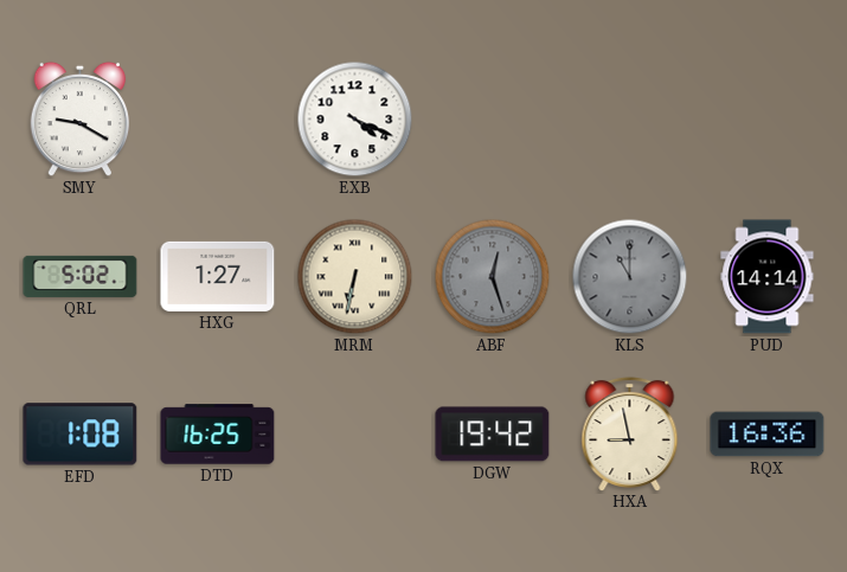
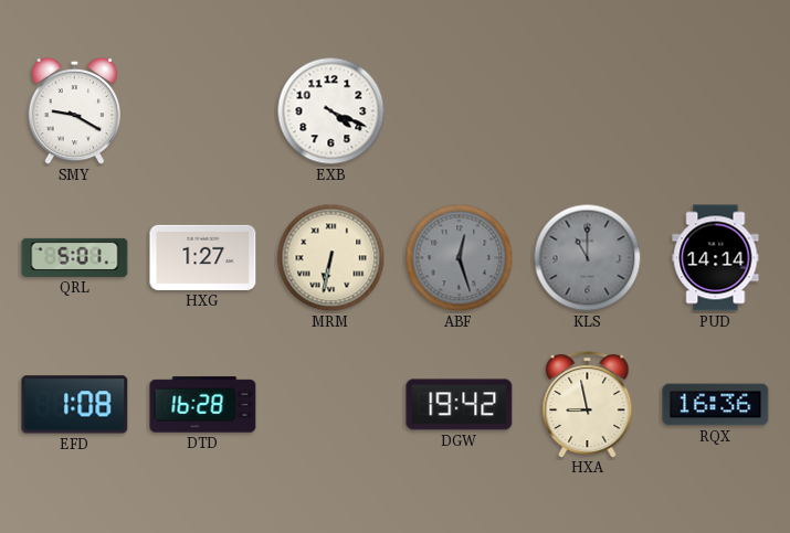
QRL: 5:02 -> 5:01 (75, 257)
DTD: 16:25 -> 16:28 (203, 405)
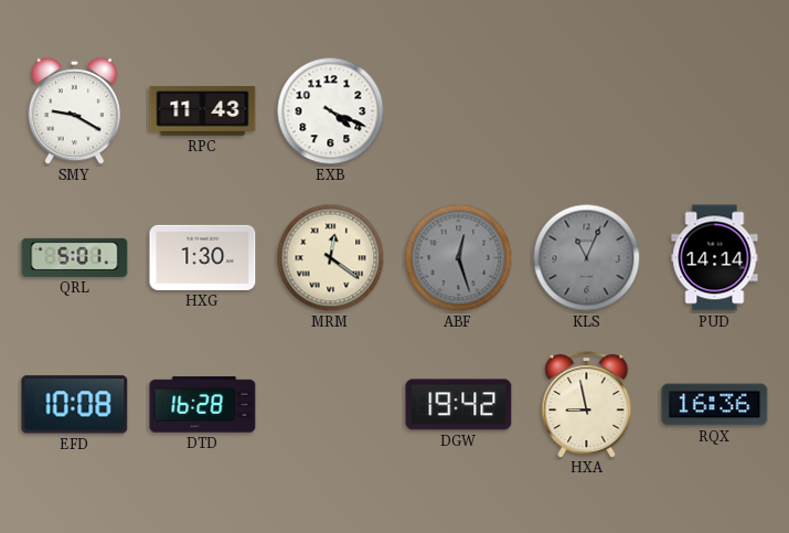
RPC: none -> 11:43 (203, 111)
HXG: 1:27 -> 1:30 (203, 257)
MRM: 6:32 -> 12:21 (331, 258)
KLS: 11:00 -> 11:04 (587, 258)
EFD: 1:08 -> 10:08 (75, 405)
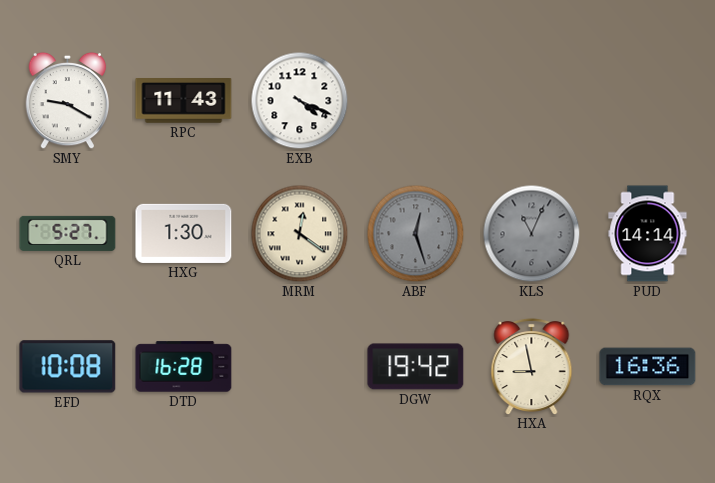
QRL: 5:01 -> 5:27 (68, 233)
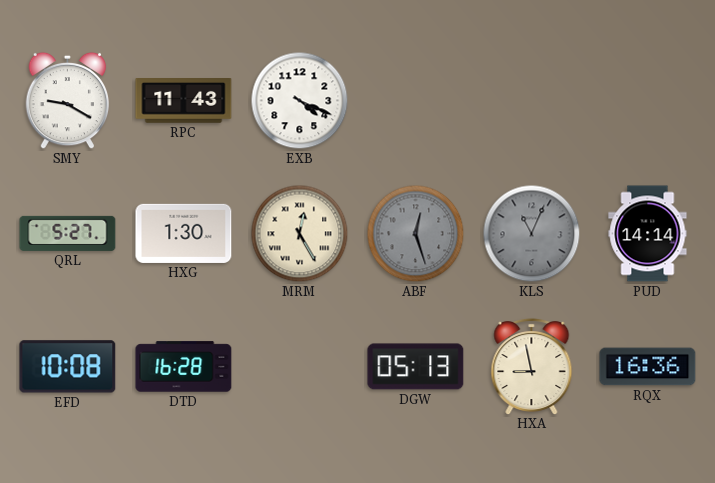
MRM: 12:21 -> 12:25 (300, 234)
DGW: 19:42 -> 05:13 (416, 367)
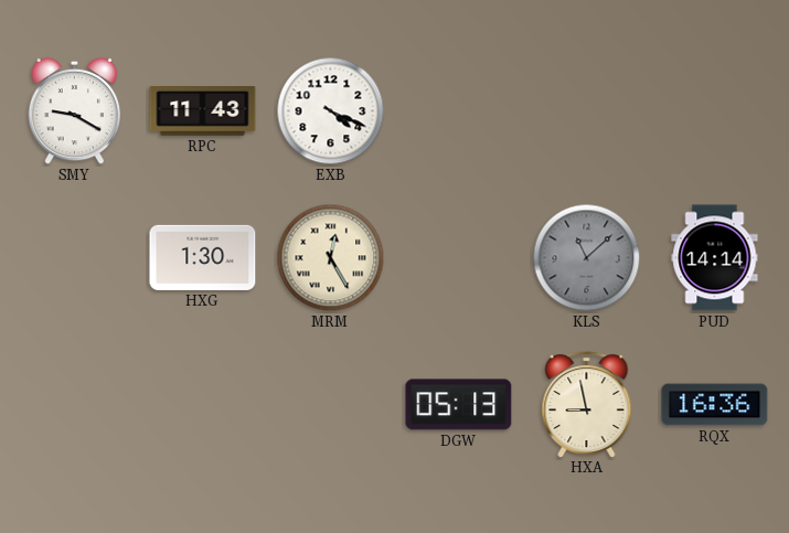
QRL: 5:27 -> none (68, 233)
ABF: 12:27 -> none (416, 234)
KLS: 11:04 -> 11:08 (587, 258)
EFD: 10:08 -> none (68, 367)
DTD: 16:28 -> none (184, 367)
